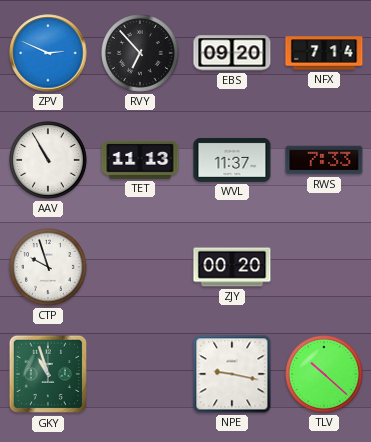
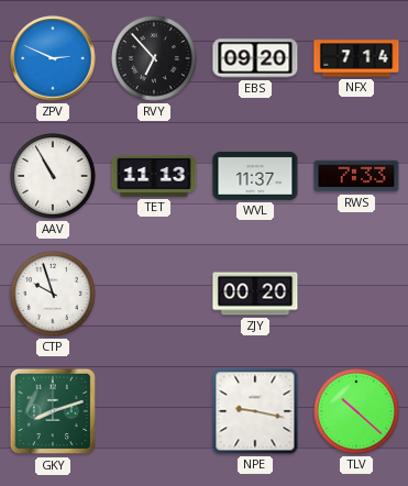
GKY: 10:57 -> 8:12 (53, 411)
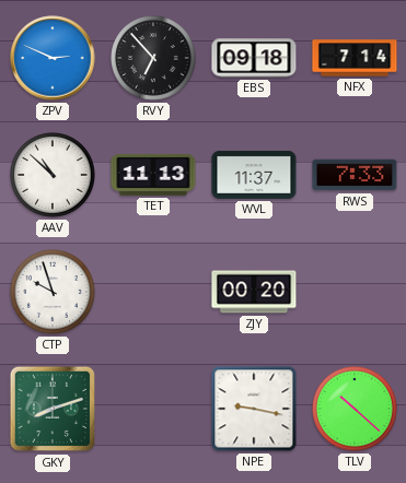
EBS: 09:20 -> 09:18 (254, 58)
AAV: 10:55 -> 10:52 (54, 176)
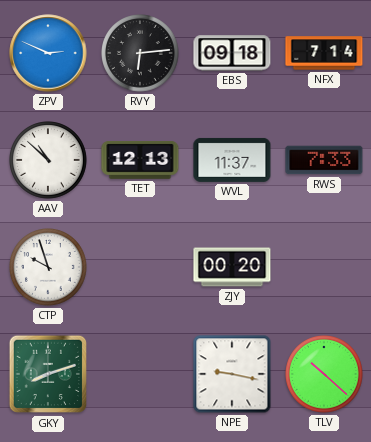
RVY: 6:53 -> 6:14 (141, 54)
TET: 11:13 -> 12:13 (140, 161)
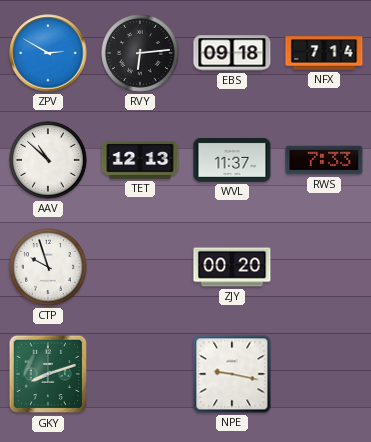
ZPV: 2:49 -> 2:50 (48, 53)
TLV: 10:22 -> none (325, 375)
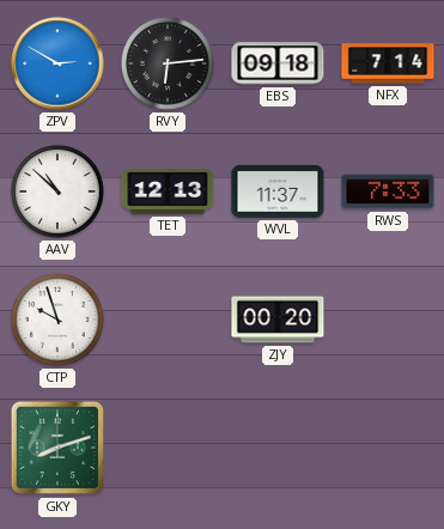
NPE: 9:17 -> none (232, 374)
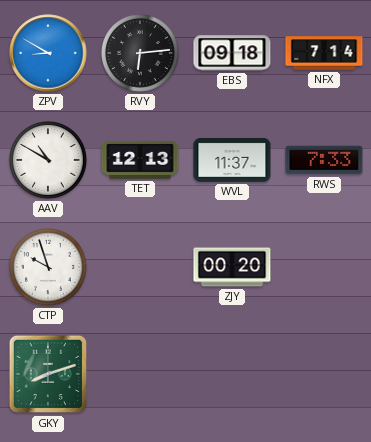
ZPV: 2:50 -> 8:50 (48, 53)
AAV: 10:52 -> 10:50 (49, 161)
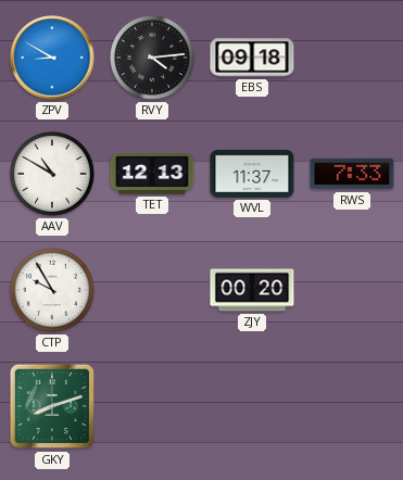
RVY: 6:14 -> 4:14 (153, 59)
NFX: 7:14 -> none (324, 53)
CTP: 9:57 -> 9:55 (53, 291)
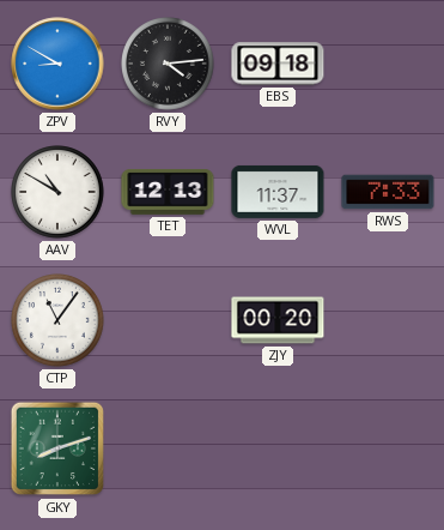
CTP: 9:55 -> 11:06 (59, 321)
